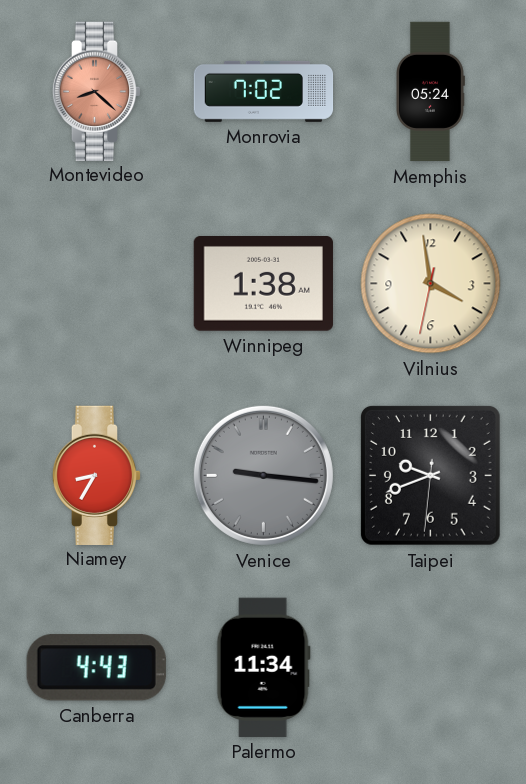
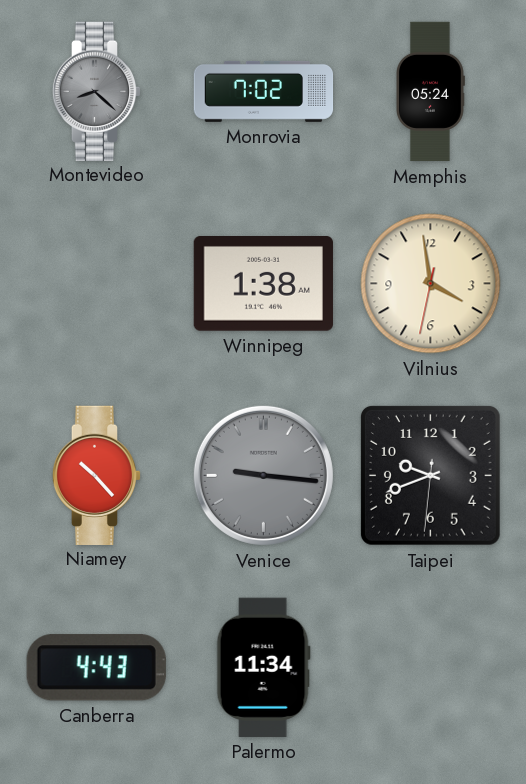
Montevideo dial: salmon -> grey (97, 91)
Niamey: 8:35 -> 10:23 (97, 475)
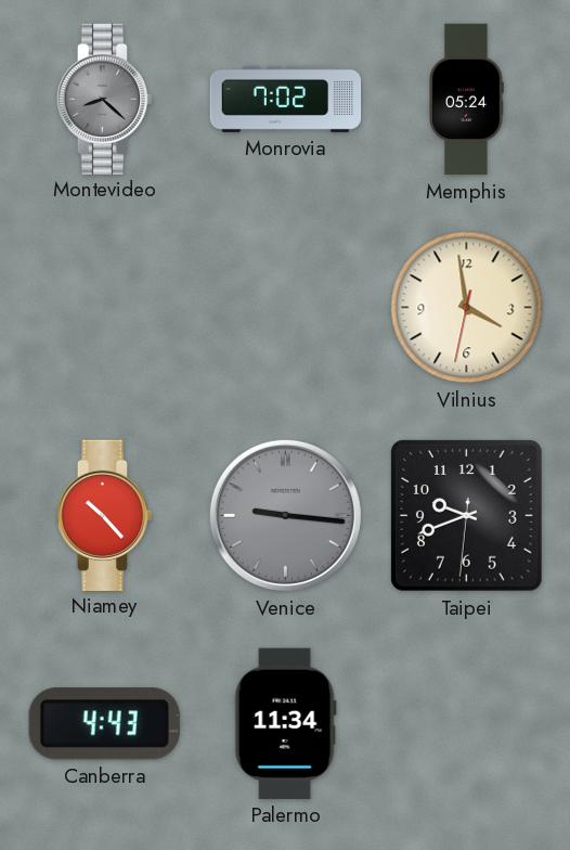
Winnipeg: 1:38 -> none (263, 284)
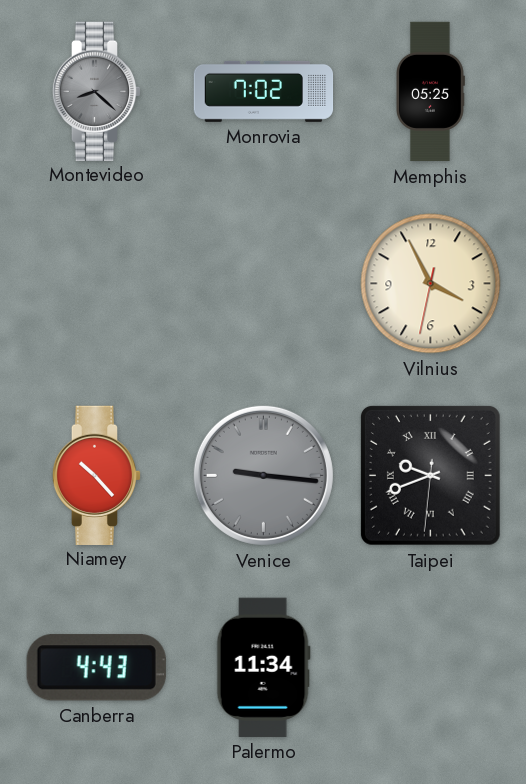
Memphis: 05:24 -> 05:25 (431, 92)
Vilnius: 3:58 -> 3:55 (431, 284)
Taipei numerals: Arabic -> Roman (430, 475)
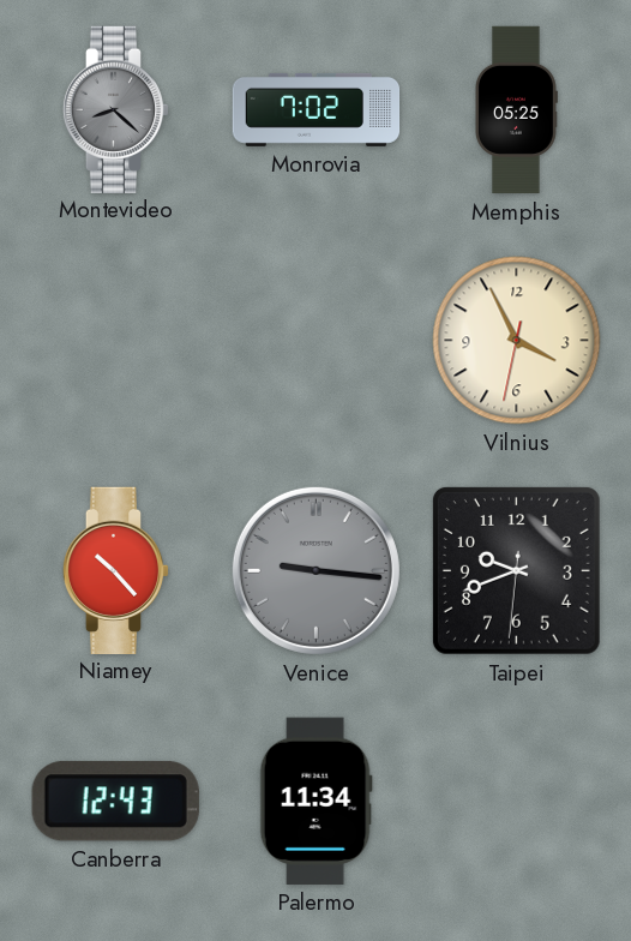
Taipei numerals: Roman -> Arabic (516, 570)
Canberra: 4:43 -> 12:43 (115, 802)
